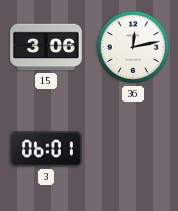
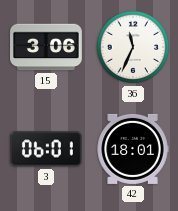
36: 12:13 -> 11:34 (133, 47)
42: none -> 18:01 (133, 149)
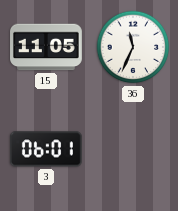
15: 3:06 -> 11:05 (46, 47)
42: 18:01 -> none (133, 149)
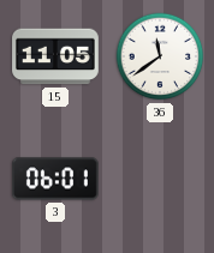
36: 11:34 -> 11:39 (160, 56)
